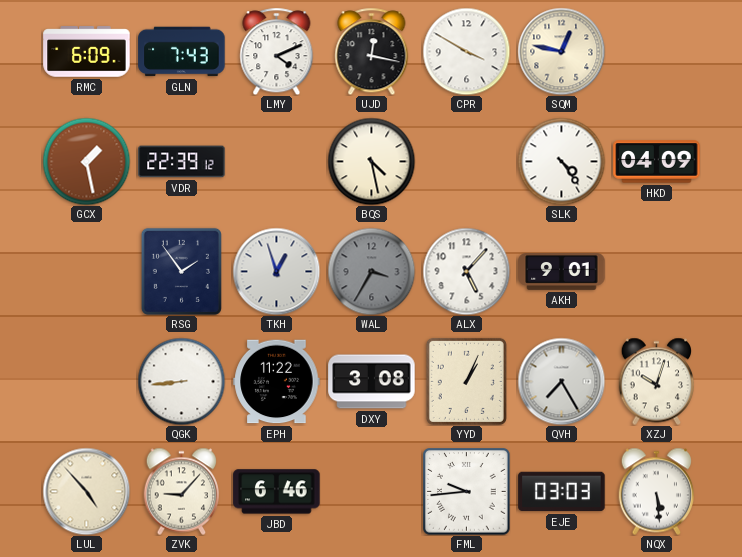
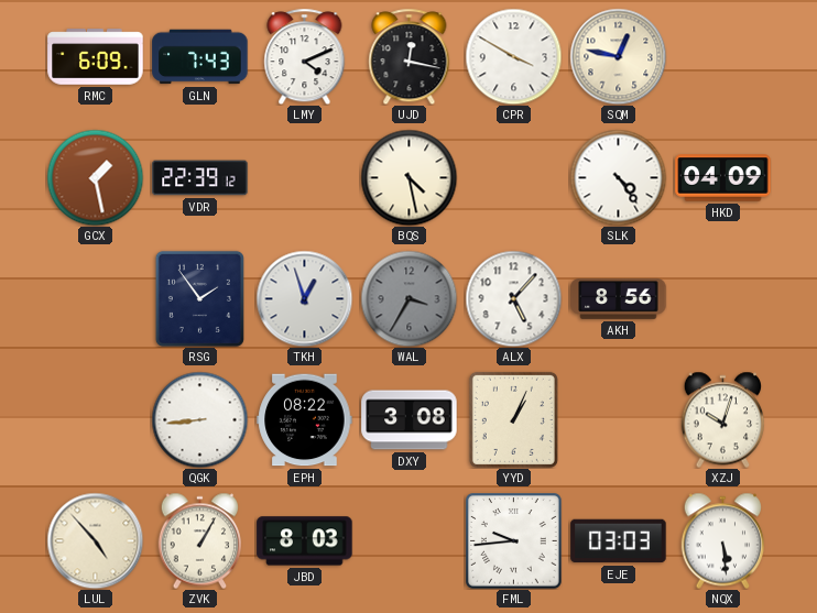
AKH: 9:01 -> 8:56 (619, 299)
EPH: 11:22 -> 08:22 (305, 420)
QVH: 7:25 -> none (561, 381)
ZVK: 9:07 -> 1:05 (200, 540)
JBD: 6:46 -> 8:03 (305, 541)
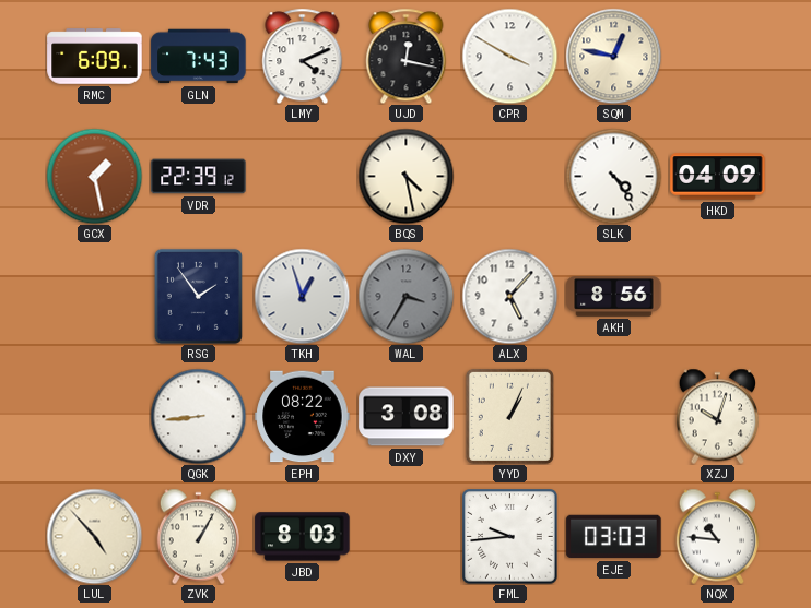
NQX: 5:29 -> 10:46 (718, 536)
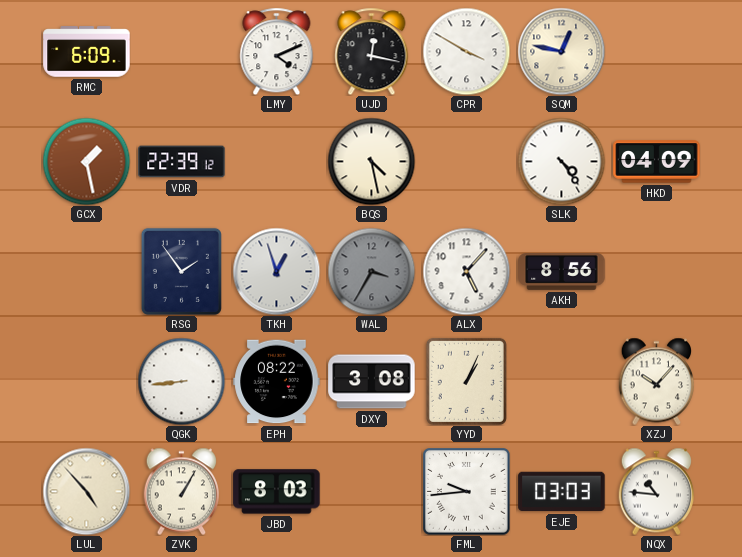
GLN: 7:43 -> none (199, 57)
XZJ: 10:03 -> 10:07 (657, 381)
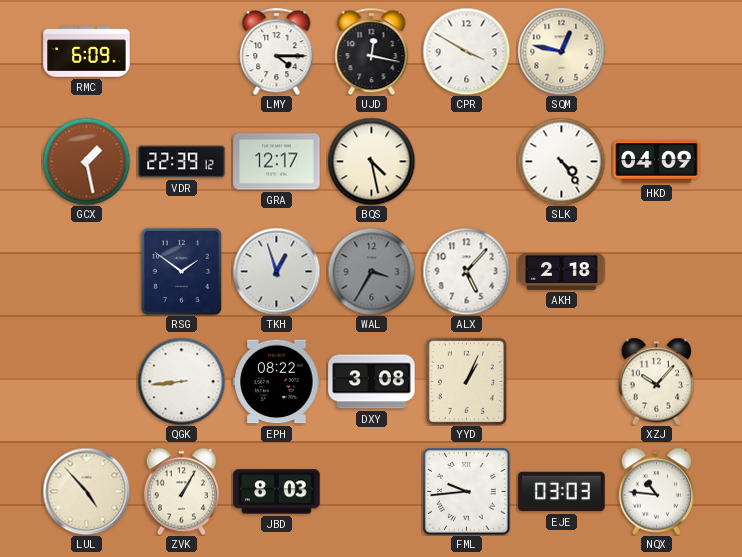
LMY: 4:11 -> 4:15 (277, 51)
GRA: none -> 12:17 (277, 162)
RSG: 1:54 -> 1:51 (181, 271)
AKH: 8:56 -> 2:18 (562, 272)
